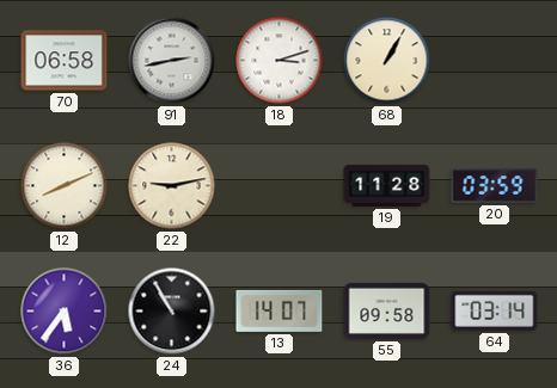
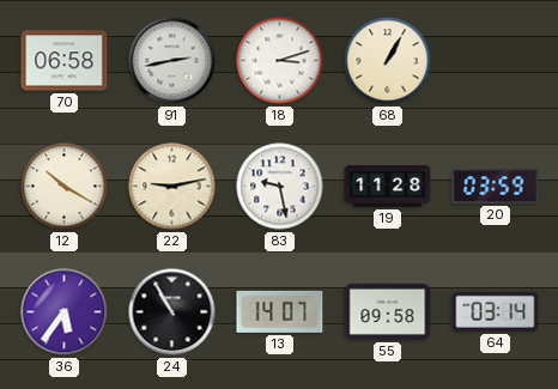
12: 8:11 -> 10:20 (65, 187)
83: none -> 9:28 (280, 187)
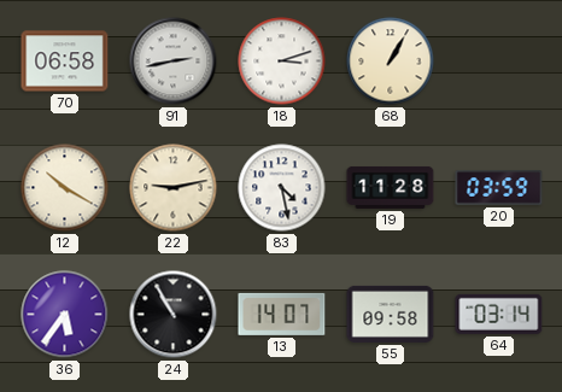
83: 9:28 -> 4:28 (282, 188)
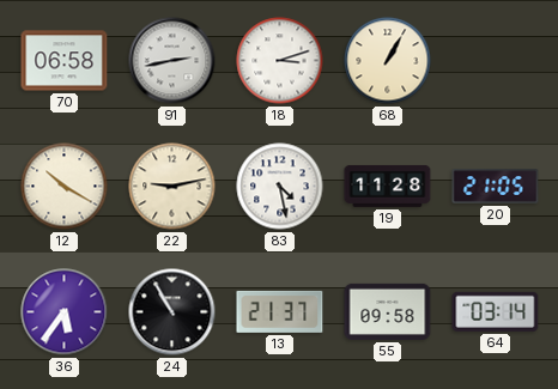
20: 03:59 -> 21:05 (496, 187)
13: 14:07 -> 21:37 (280, 311)
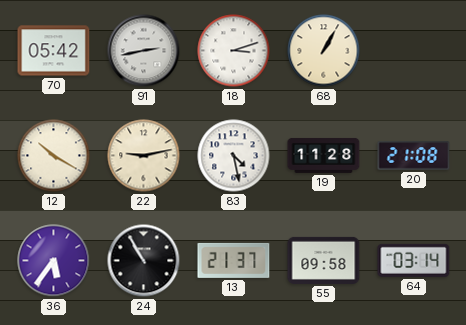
70: 06:58 -> 05:42 (54, 51)
20: 21:05 -> 21:08 (414, 156)
